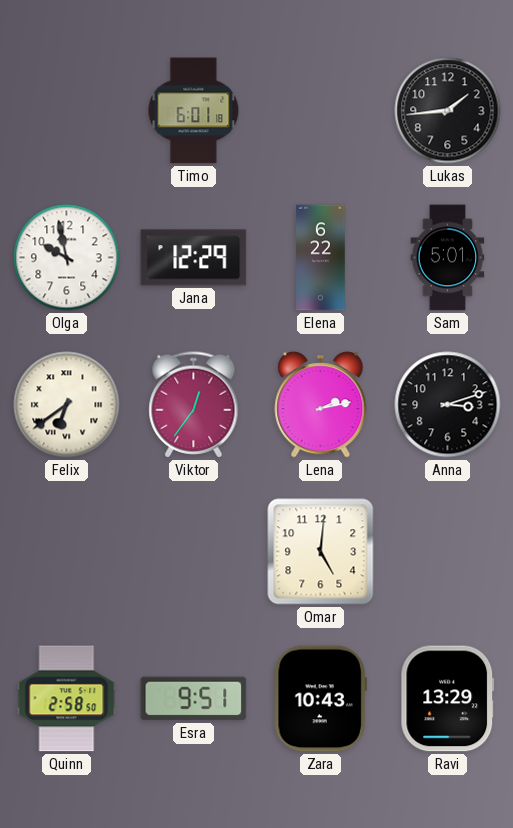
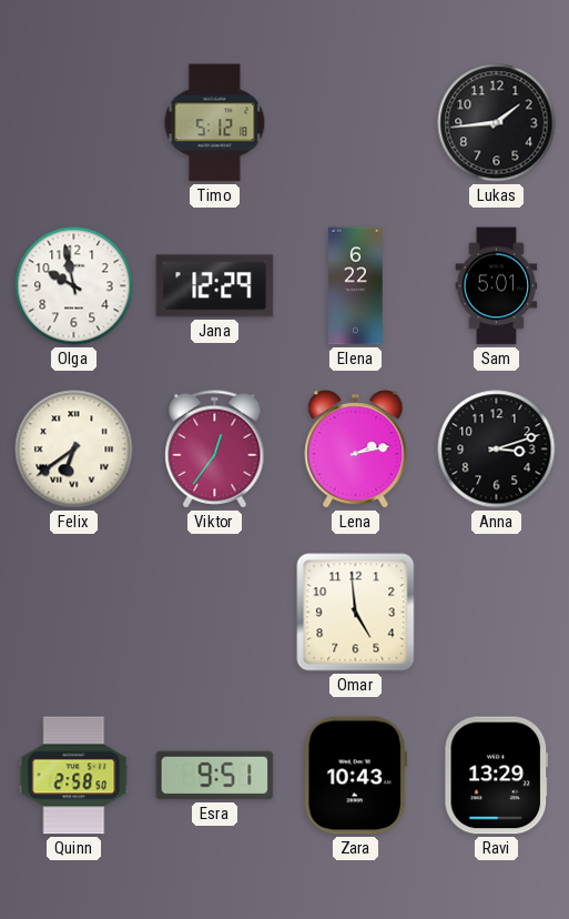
Timo: 6:01 -> 5:12 (215, 123)
Omar: 5:01 -> 4:59 (356, 613)
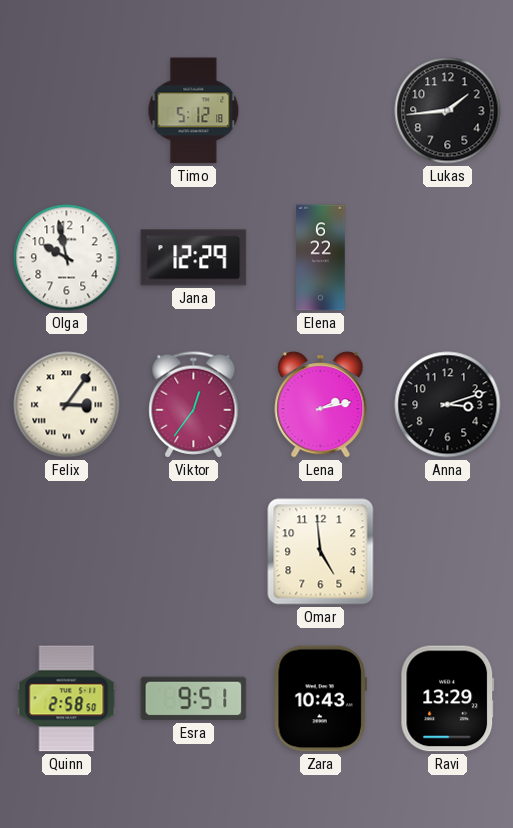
Sam: 5:01 -> none (497, 286)
Felix: 6:39 -> 3:06 (67, 405)
